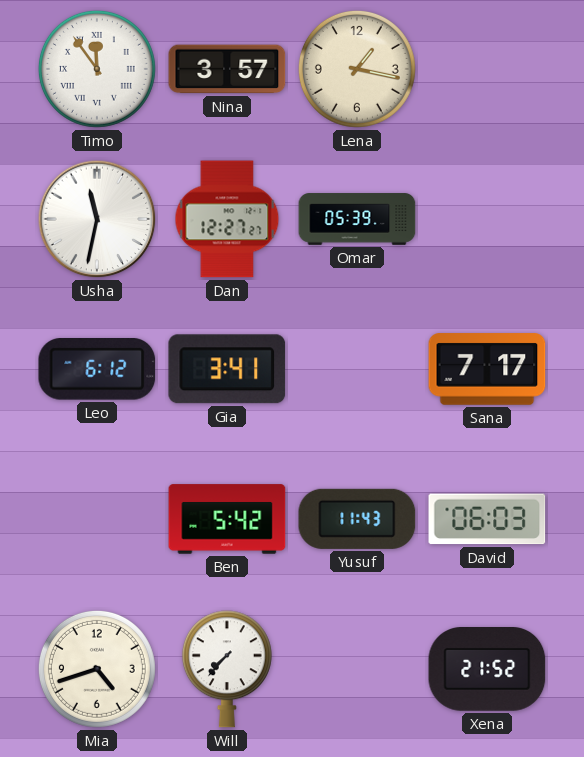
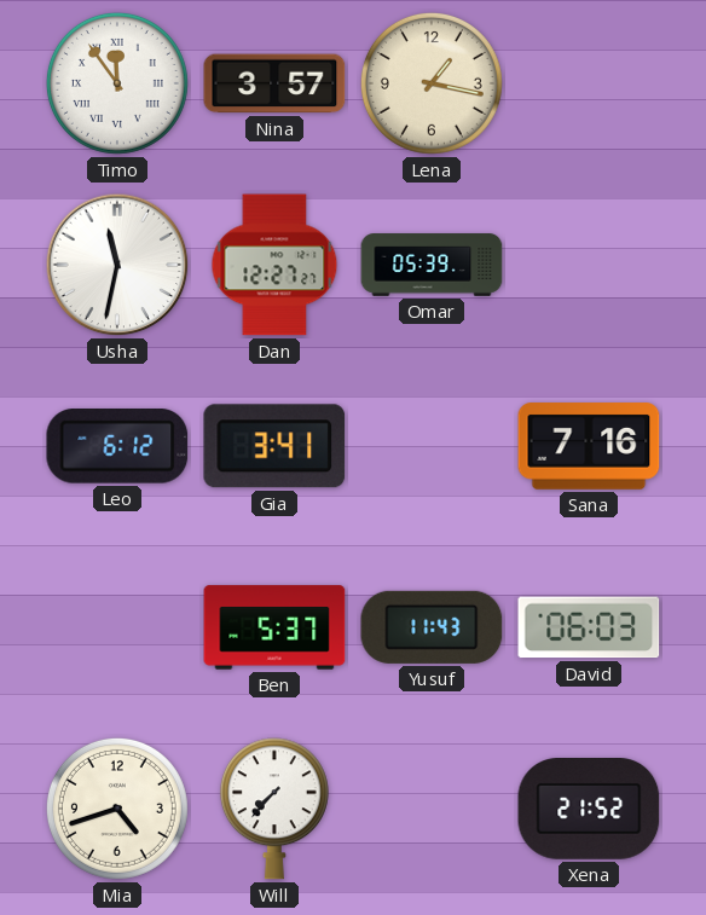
Sana: 7:17 -> 7:16 (589, 446)
Ben: 5:42 -> 5:37 (274, 627)
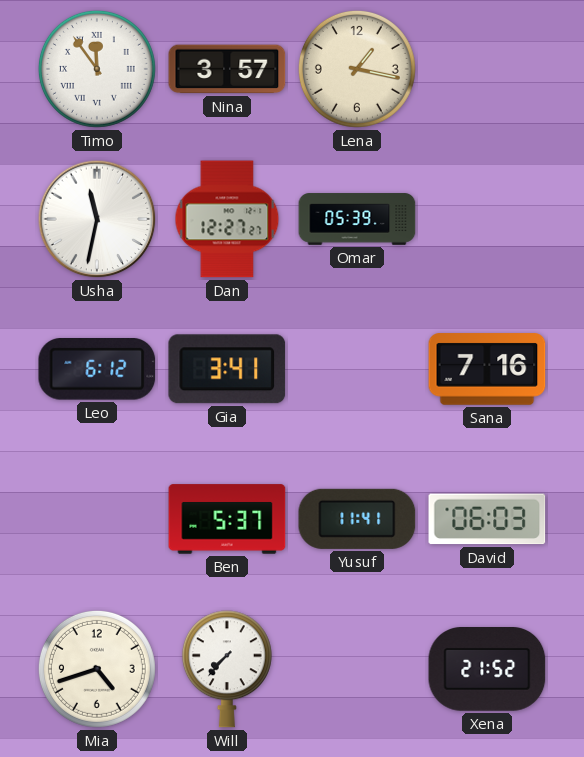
Yusuf: 11:43 -> 11:41 (357, 519)
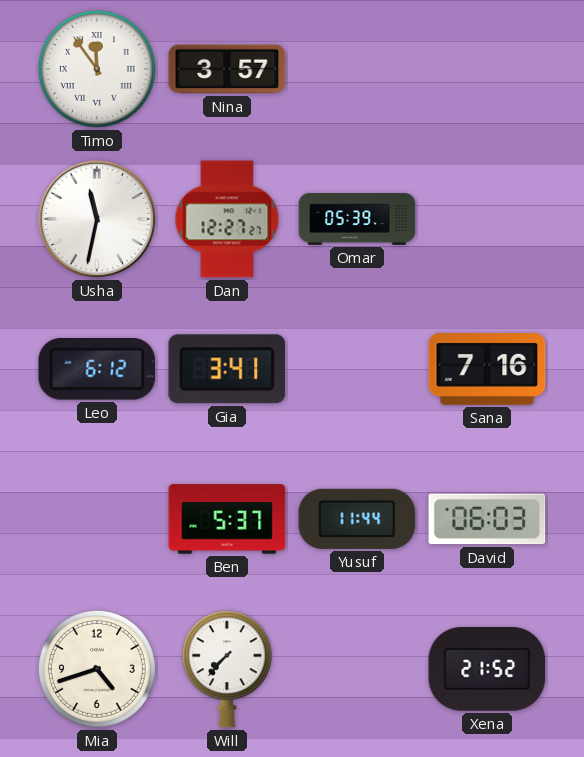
Lena: 1:17 -> none (357, 69)
Yusuf: 11:41 -> 11:44 (357, 519)
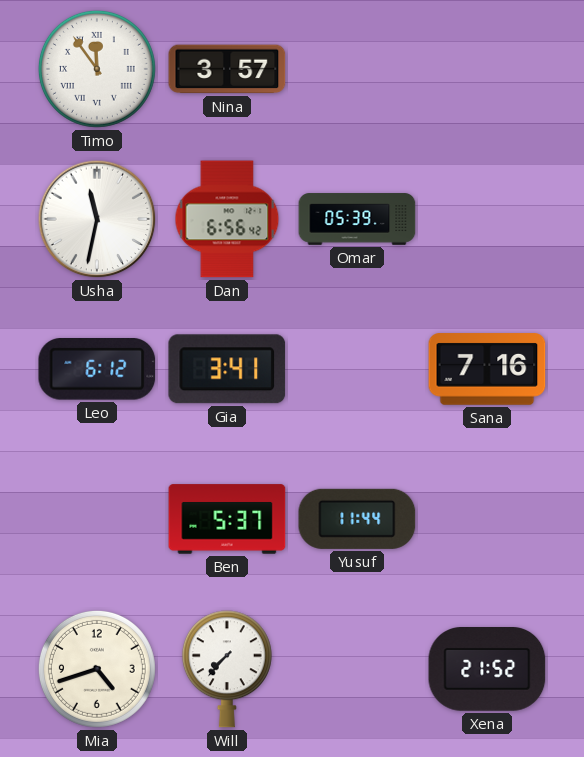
Dan: 12:27 -> 6:56 (227, 219)
David: 06:03 -> none (487, 519)
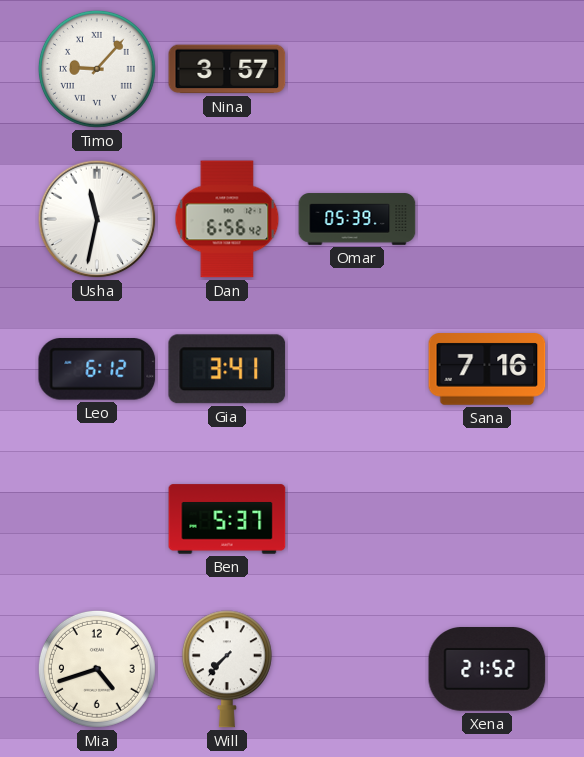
Timo: 11:54 -> 9:07 (97, 69)
Yusuf: 11:44 -> none (357, 519)
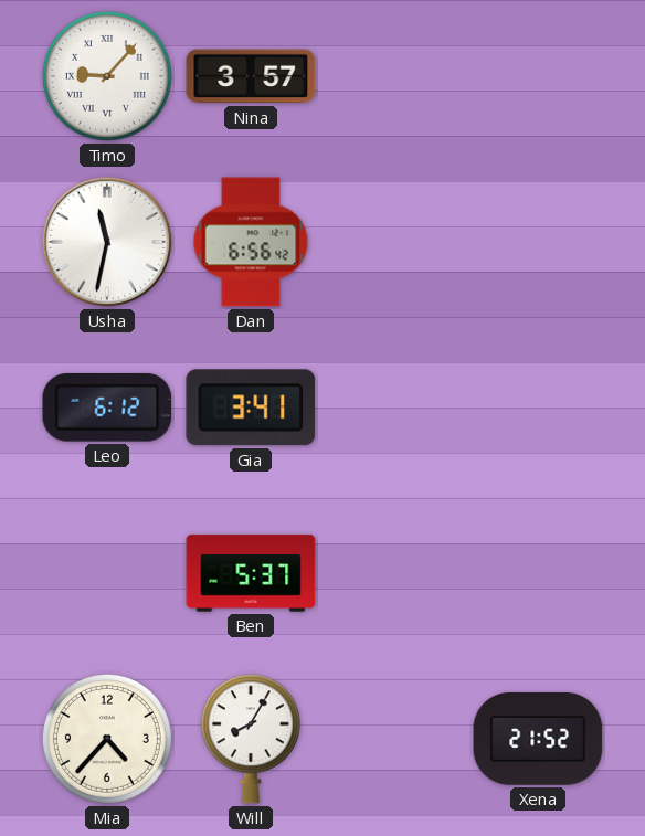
Omar: 05:39 -> none (357, 219)
Sana: 7:16 -> none (487, 369)
Mia: 4:42 -> 4:37 (107, 739)
Will: 7:37 -> 8:05 (251, 739)
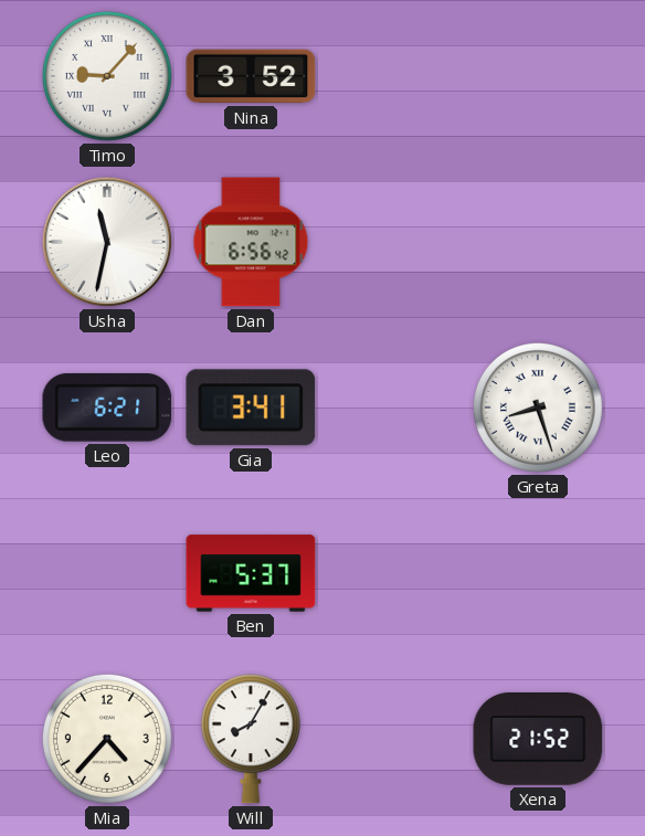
Nina: 3:57 -> 3:52 (251, 76)
Leo: 6:12 -> 6:21 (107, 408)
Greta: none -> 8:27 (538, 408)
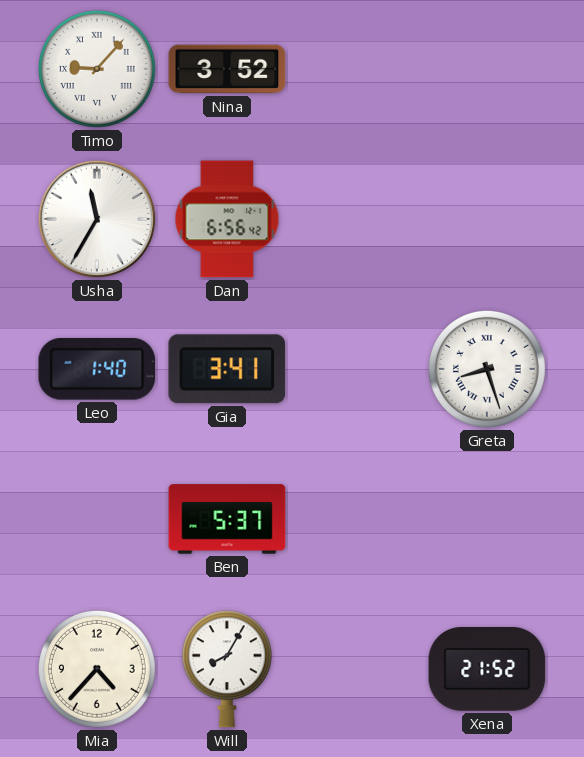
Usha: 11:32 -> 11:35 (97, 219)
Leo: 6:21 -> 1:40 (97, 369)
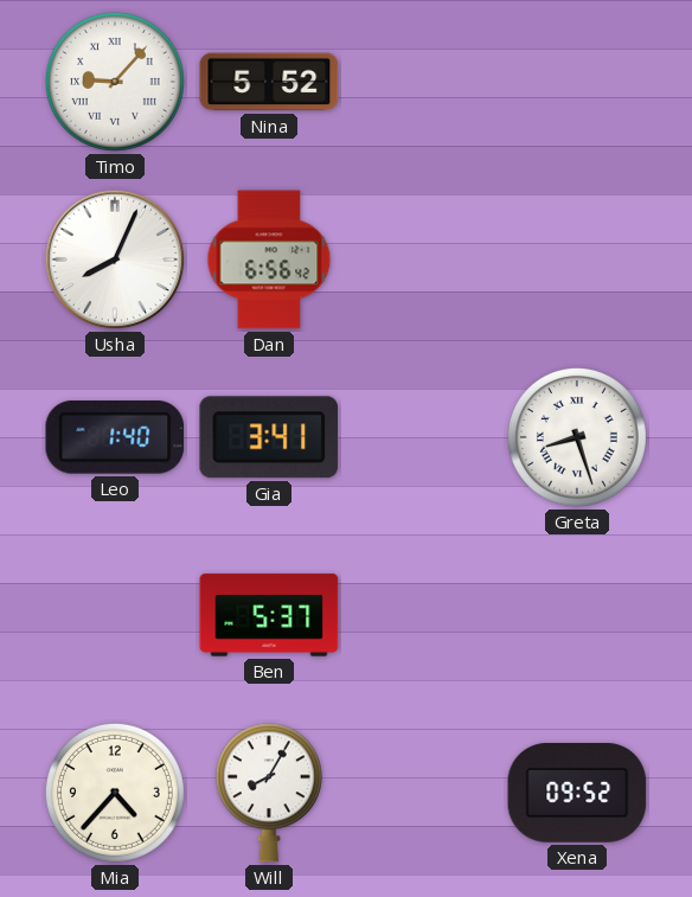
Nina: 3:52 -> 5:52 (269, 82)
Usha: 11:35 -> 8:04 (115, 260)
Xena: 21:52 -> 09:52 (577, 794)
